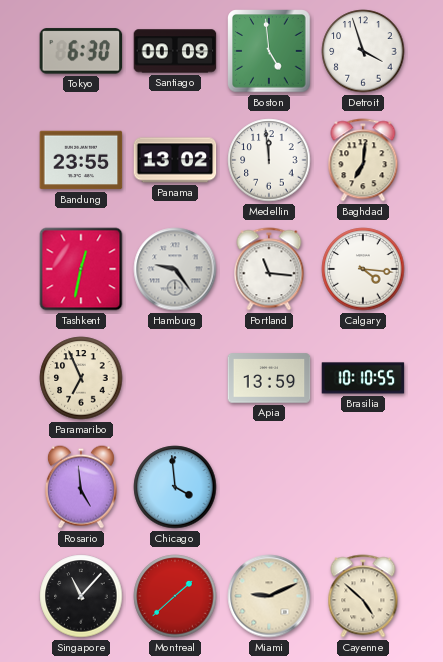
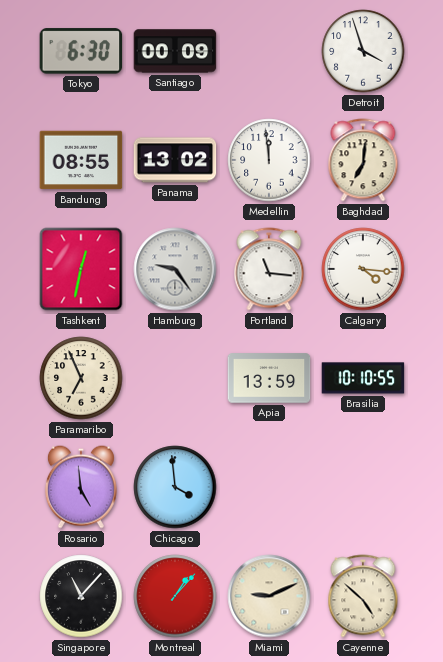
Boston: 4:59 -> none (269, 51)
Bandung: 23:55 -> 08:55 (81, 160)
Montreal: 1:38 -> 1:07 (175, 596)
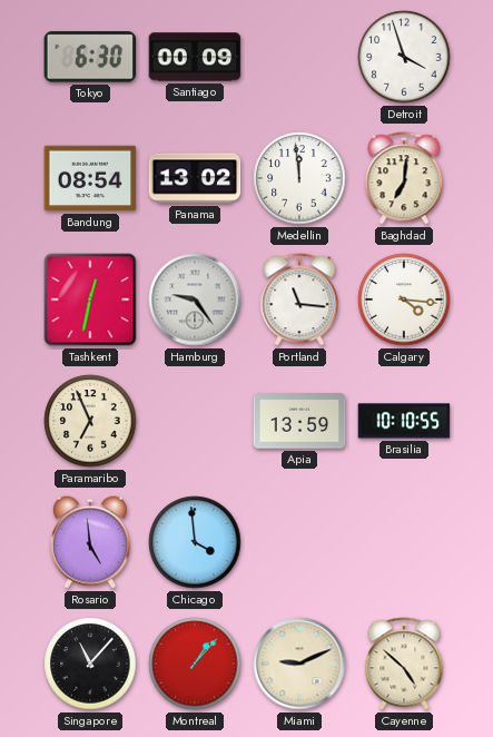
Bandung: 08:55 -> 08:54 (90, 178)
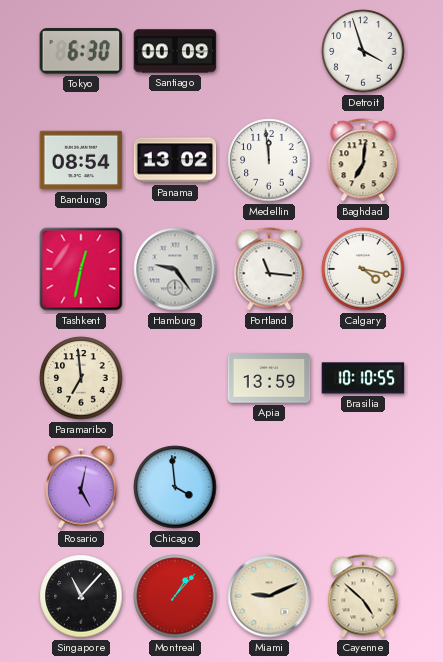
Calgary: 4:16 -> 4:17 (363, 269)
Paramaribo: 6:56 -> 6:59 (81, 378)
Rosario: 4:59 -> 5:02 (81, 487)
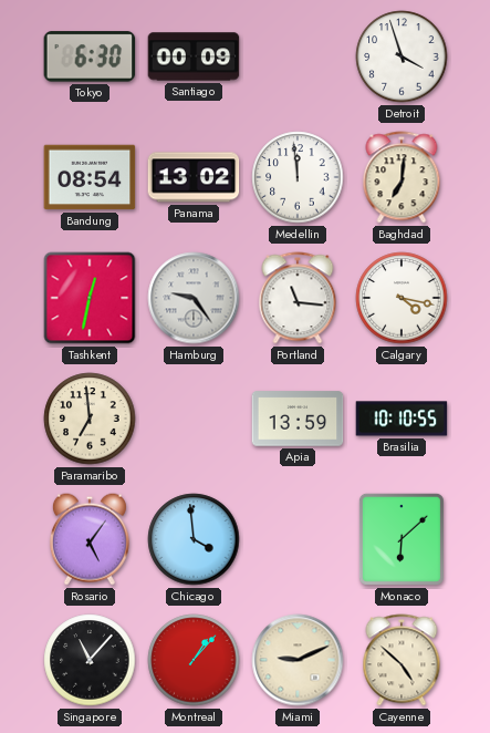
Rosario: 5:02 -> 5:06 (90, 539)
Monaco: none -> 6:08 (402, 539)
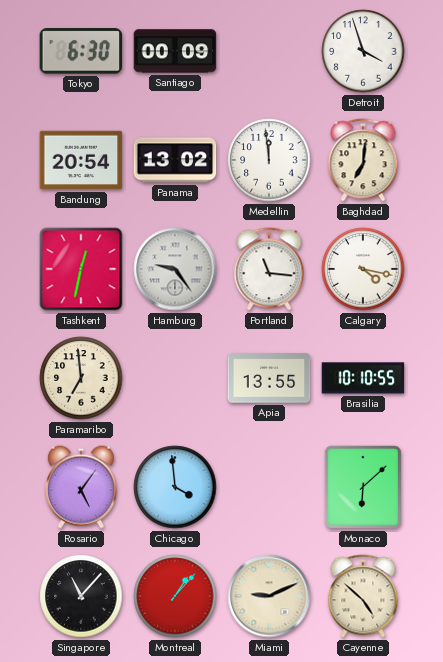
Bandung: 08:54 -> 20:54 (81, 160)
Apia: 13:59 -> 13:55 (269, 378)
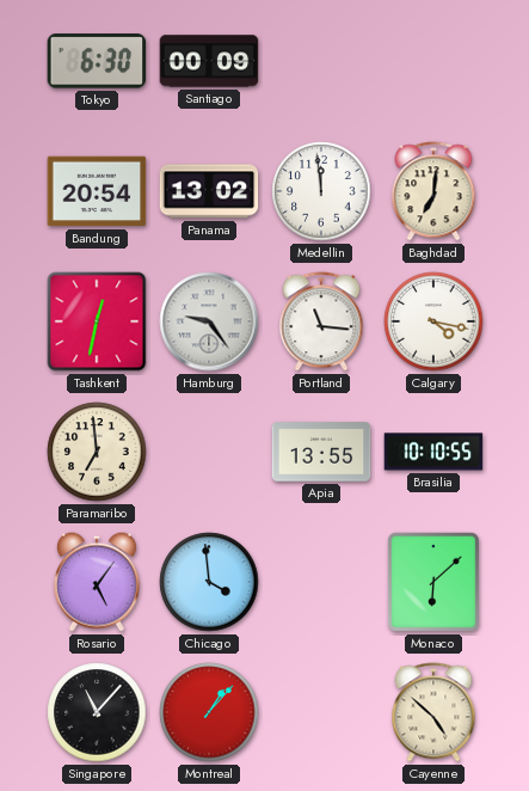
Detroit: 3:57 -> none (363, 51)
Miami: 9:11 -> none (269, 596)
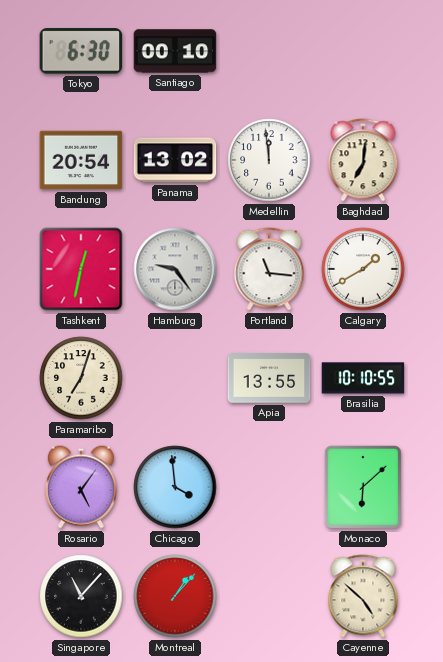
Santiago: 00:09 -> 00:10 (175, 51)
Calgary: 4:17 -> 1:40 (363, 269)
Paramaribo: 6:59 -> 7:03 (81, 378)
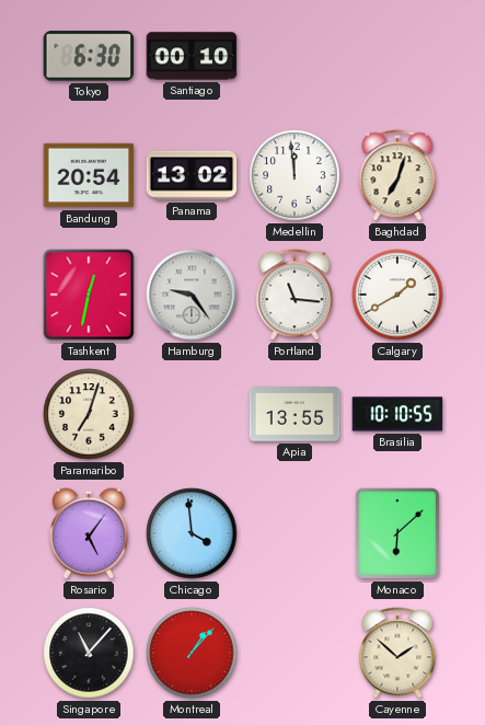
Baghdad: 7:01 -> 7:03 (397, 175)
Cayenne: 4:52 -> 1:52 (397, 653)
